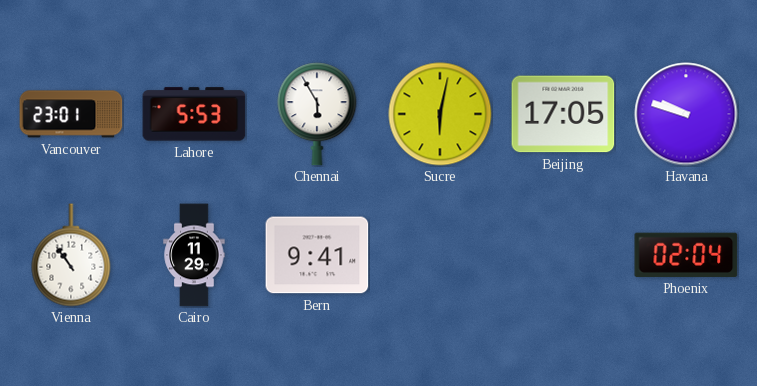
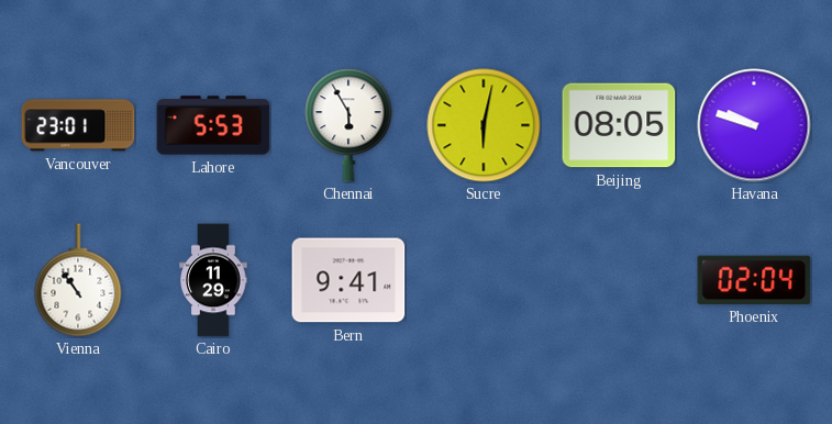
Beijing: 17:05 -> 08:05 (619, 125)
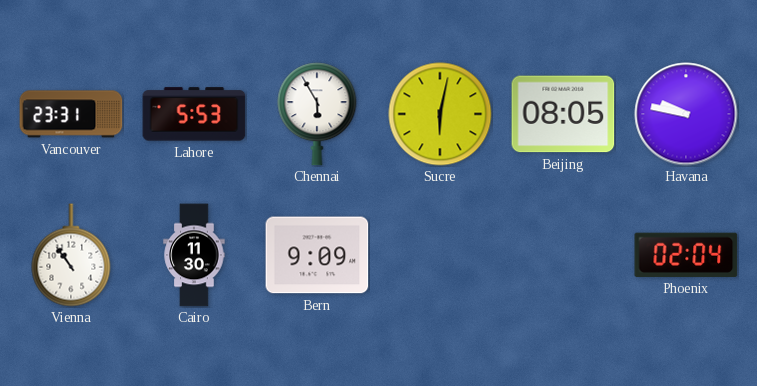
Vancouver: 23:01 -> 23:31 (71, 114)
Havana: 9:48 -> 9:47 (686, 114)
Cairo: 11:29 -> 11:30 (194, 255)
Bern: 9:41 -> 9:09 (317, 255)
